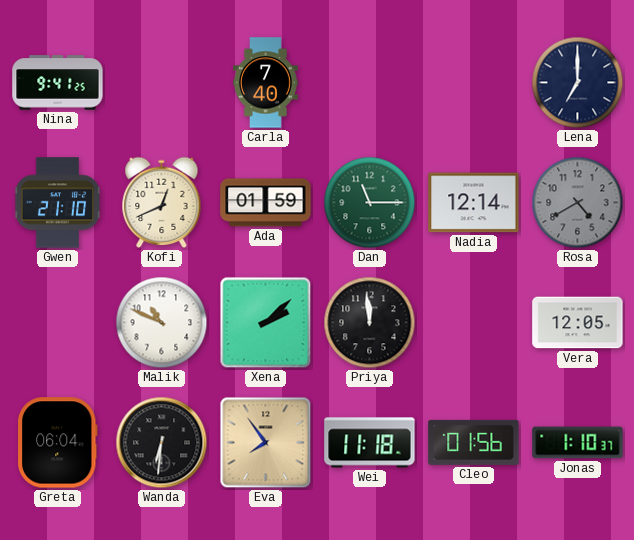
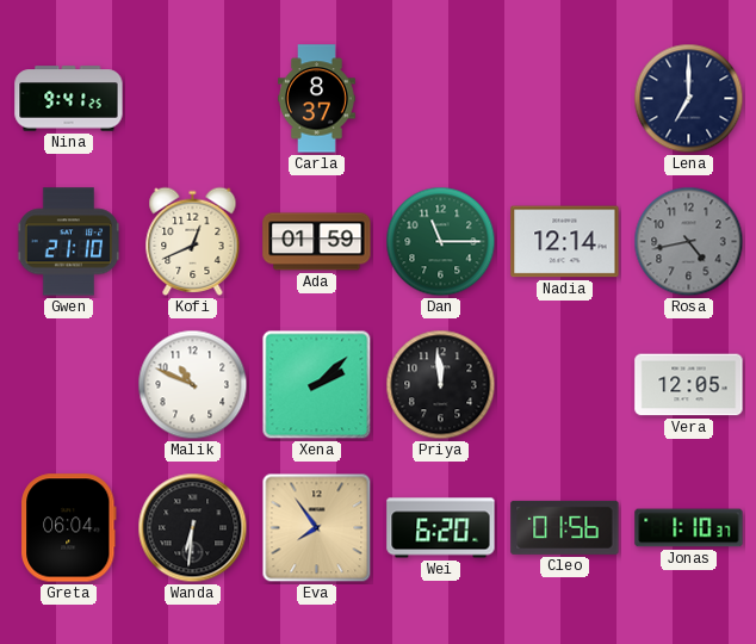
Carla: 7:40 -> 8:37 (317, 99)
Rosa: 4:40 -> 4:43 (689, 242)
Wei: 11:18 -> 6:20 (441, 528)
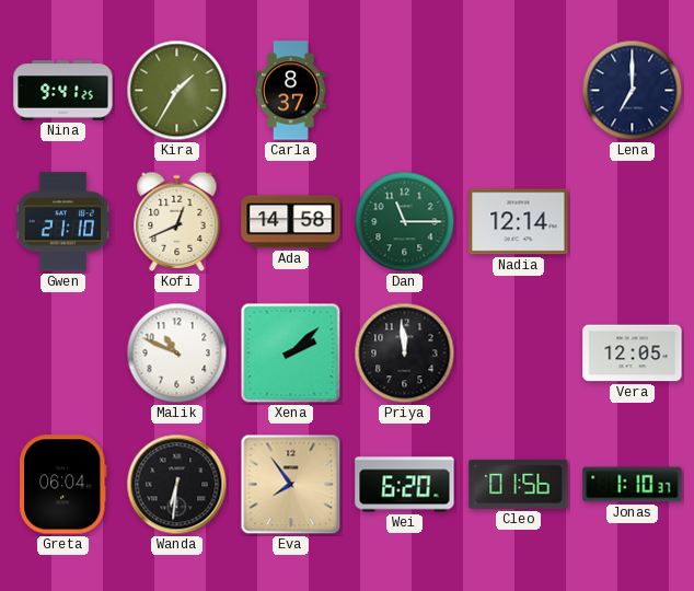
Kira: none -> 1:35 (177, 91)
Ada: 01:59 -> 14:58 (291, 222)
Rosa: 4:43 -> none (689, 242)
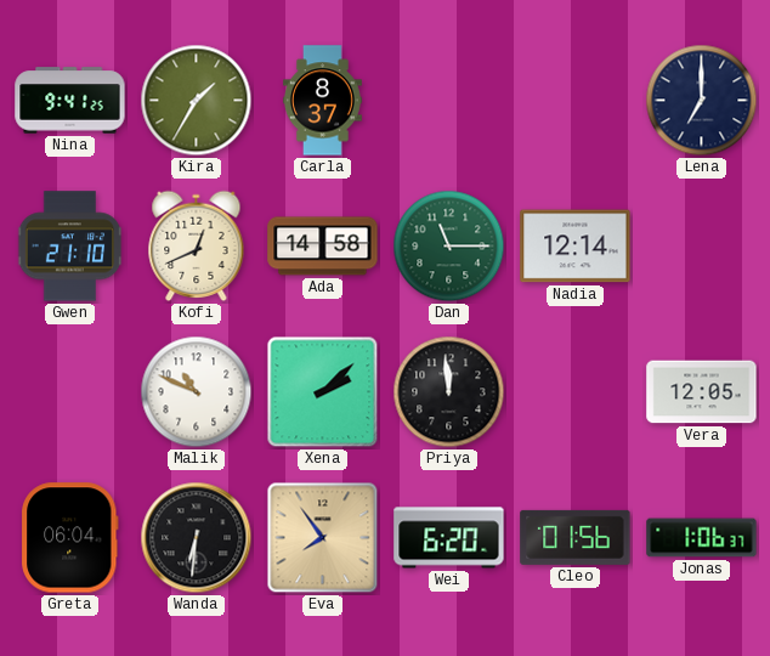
Jonas: 1:10 -> 1:06 (702, 538)
